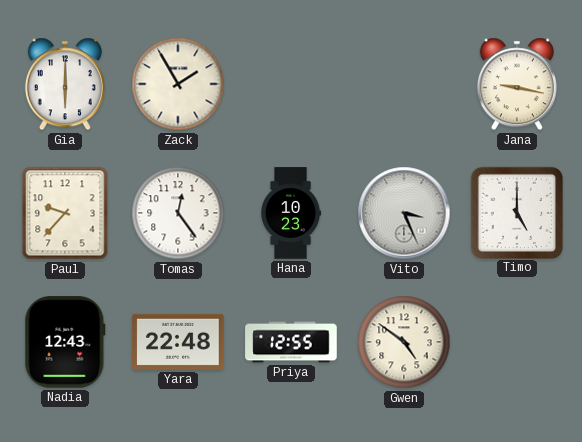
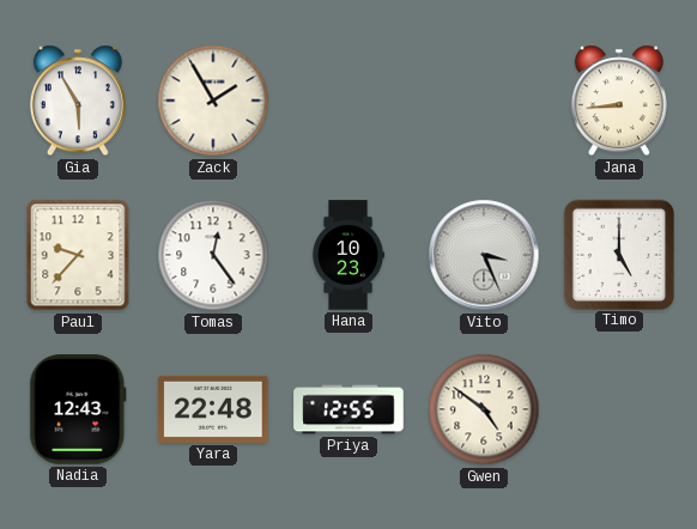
Gia: 6:00 -> 5:55 (78, 101)
Jana: 9:17 -> 8:44 (619, 101)
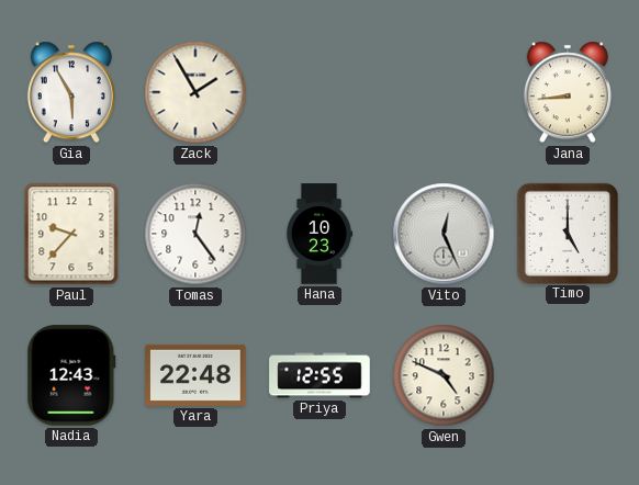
Vito: 3:26 -> 12:26 (444, 234)
Gwen: 4:51 -> 4:49 (444, 375)
